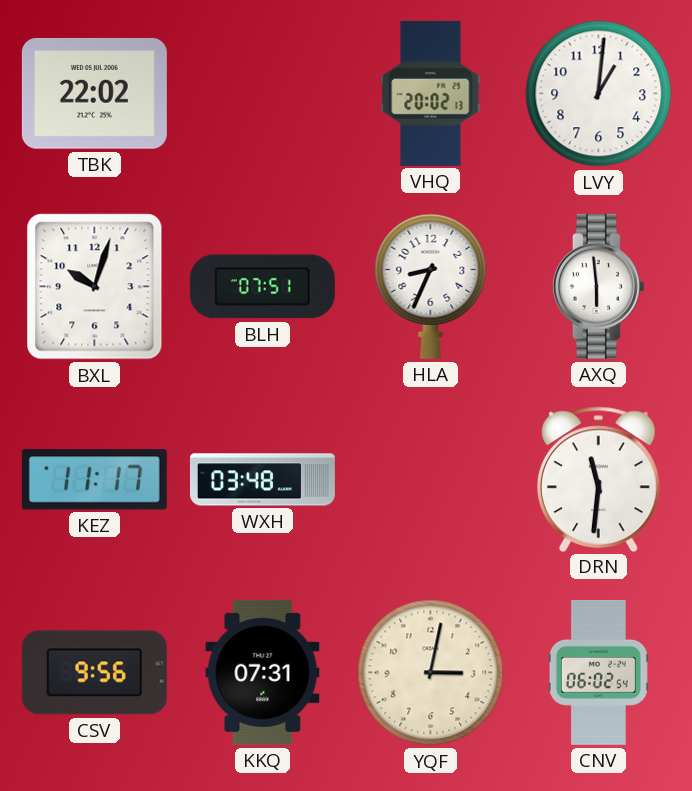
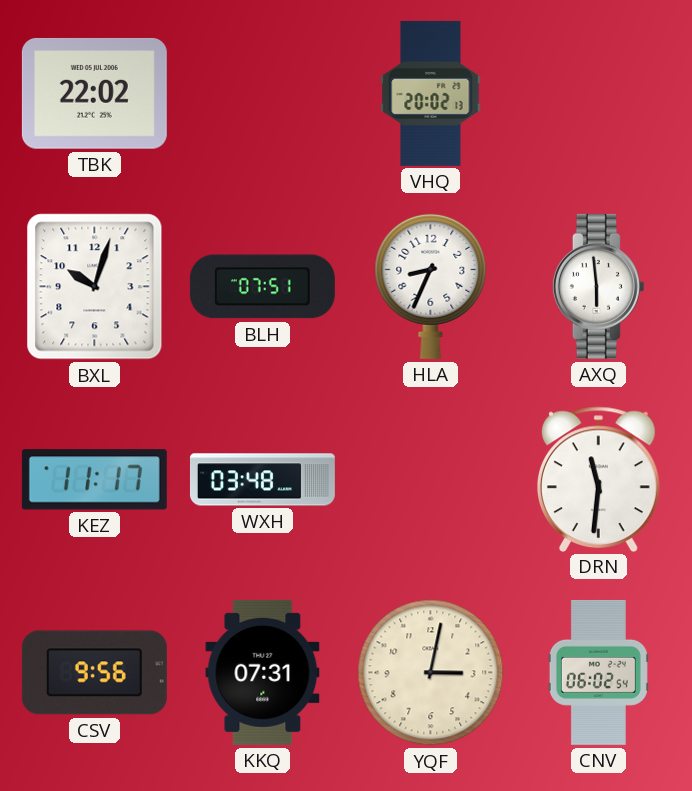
LVY: 1:01 -> none (599, 94)
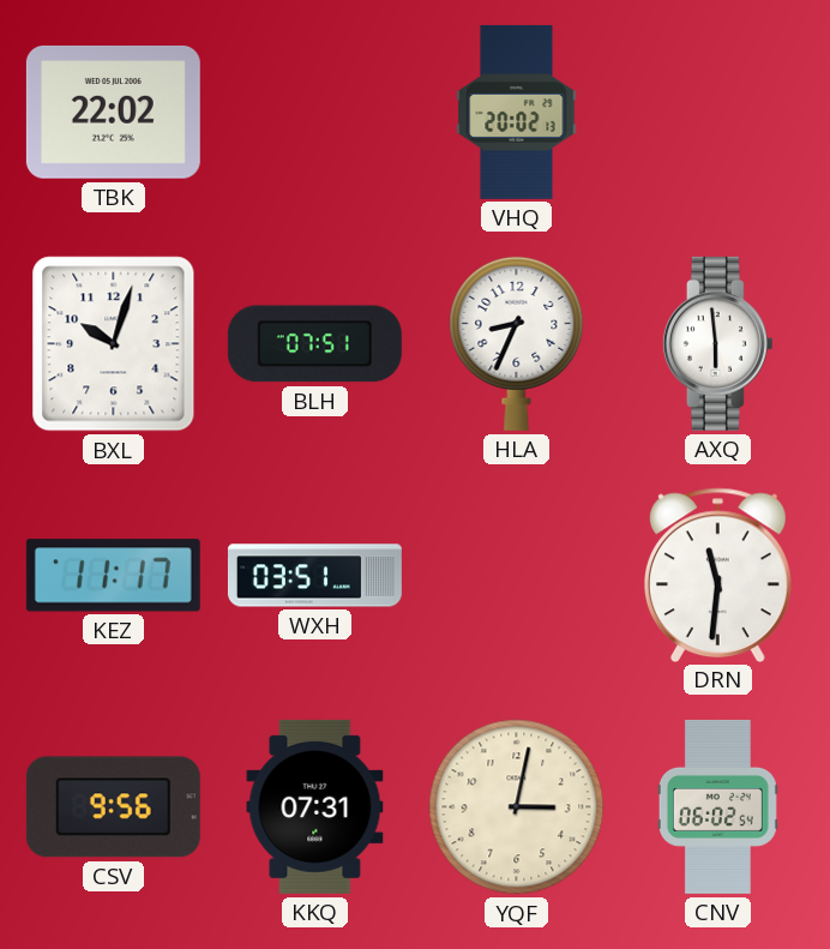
WXH: 03:48 -> 03:51 (314, 576)
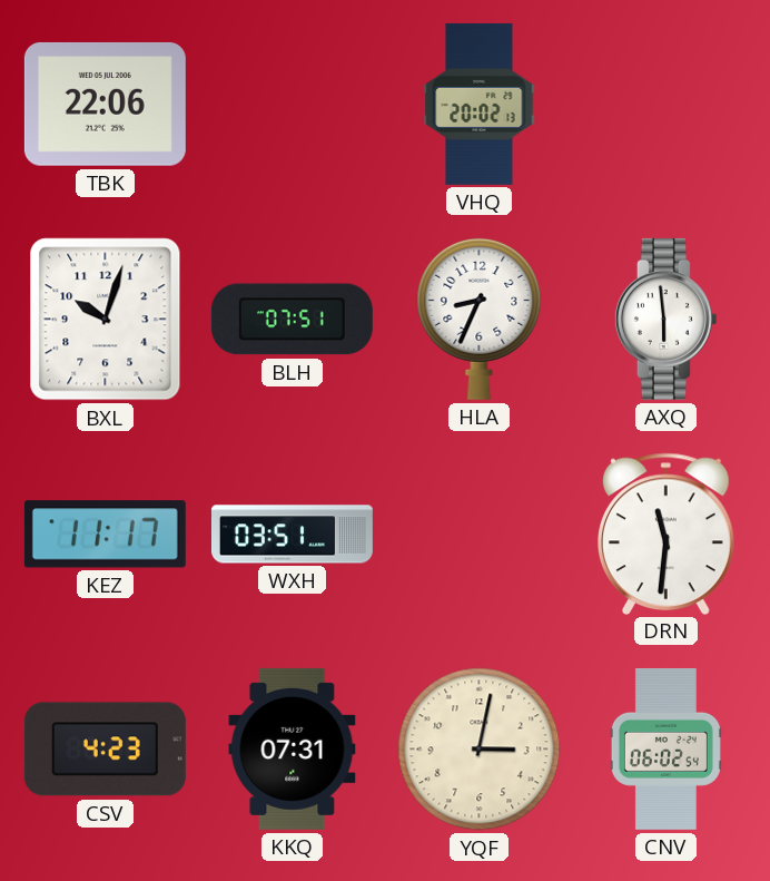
TBK: 22:02 -> 22:06 (105, 104)
CSV: 9:56 -> 4:23 (105, 750)
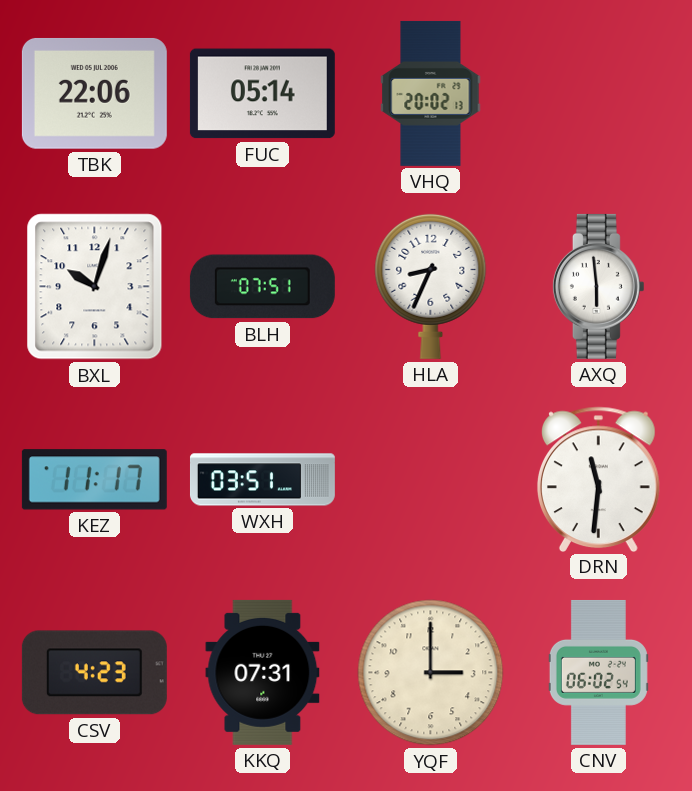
FUC: none -> 05:14 (262, 94)
YQF: 3:02 -> 3:00 (431, 673)
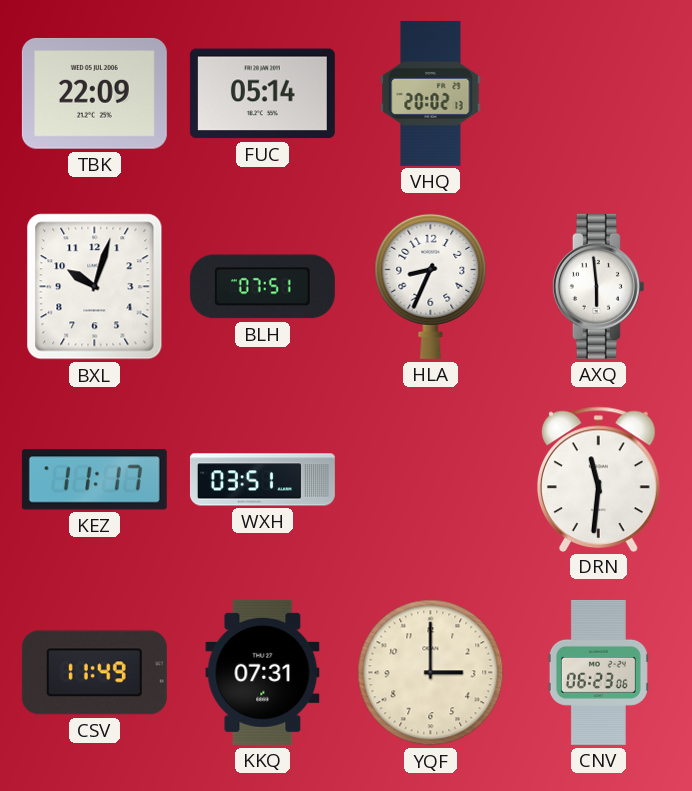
TBK: 22:06 -> 22:09 (94, 93)
CSV: 4:23 -> 11:49 (94, 673)
CNV: 06:02 -> 06:23 (598, 672)
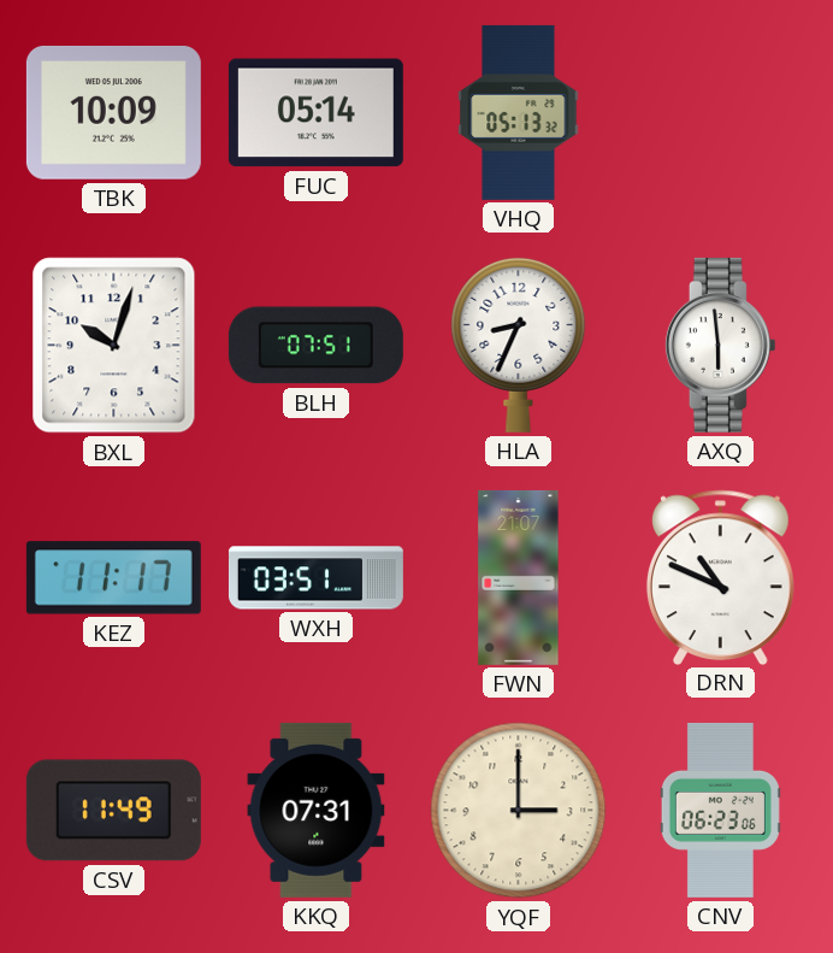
TBK: 22:09 -> 10:09 (113, 112)
VHQ: 20:02 -> 05:13 (519, 112)
FWN: none -> 21:07 (519, 577)
DRN: 11:31 -> 10:49 (720, 577)
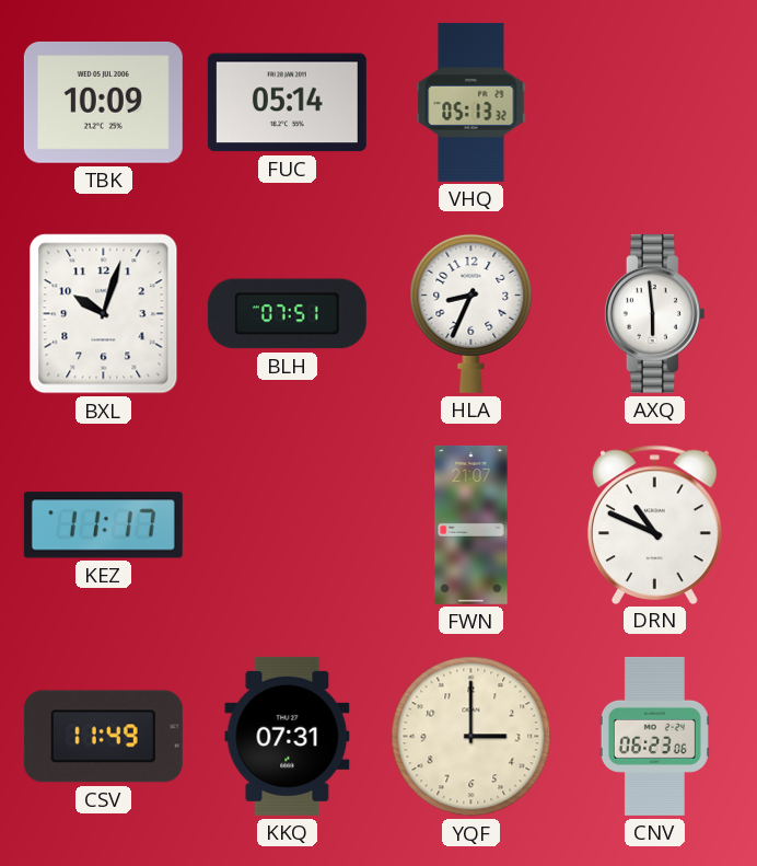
WXH: 03:51 -> none (315, 578)
